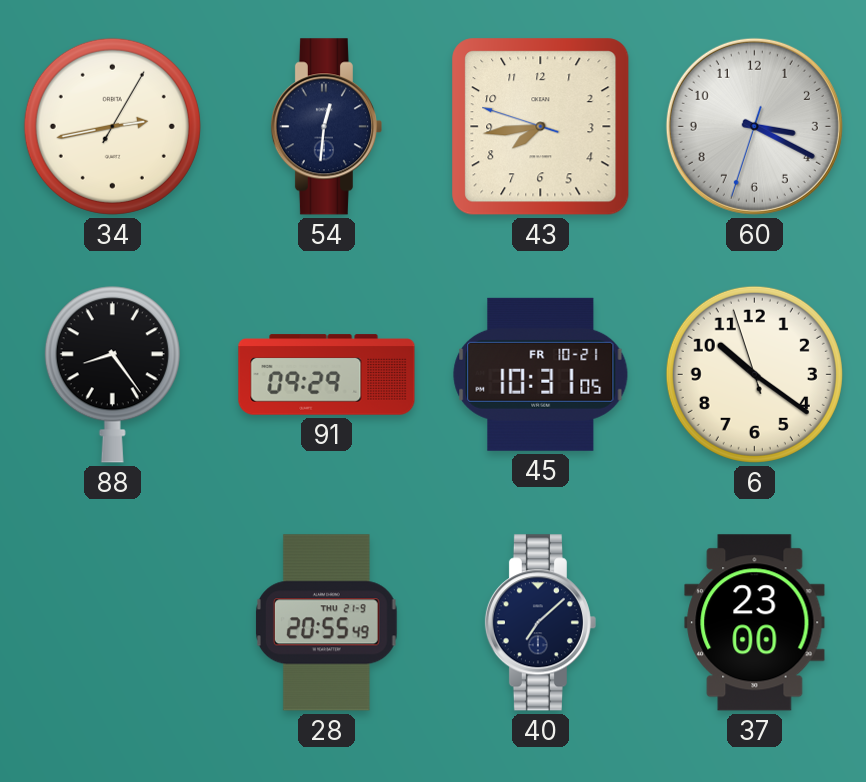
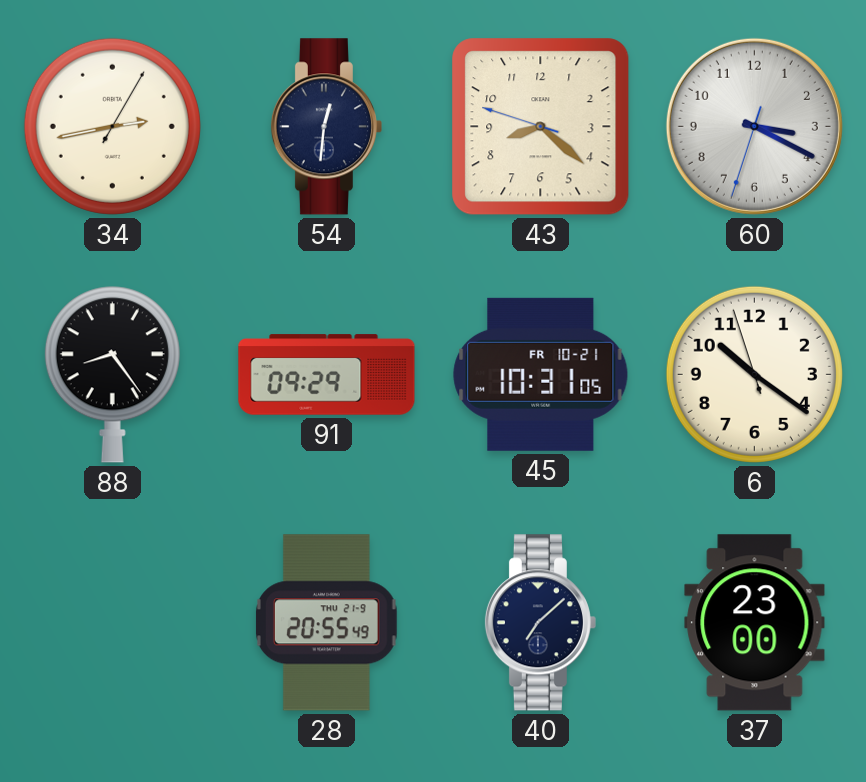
43: 7:43 -> 8:21 (541, 127)
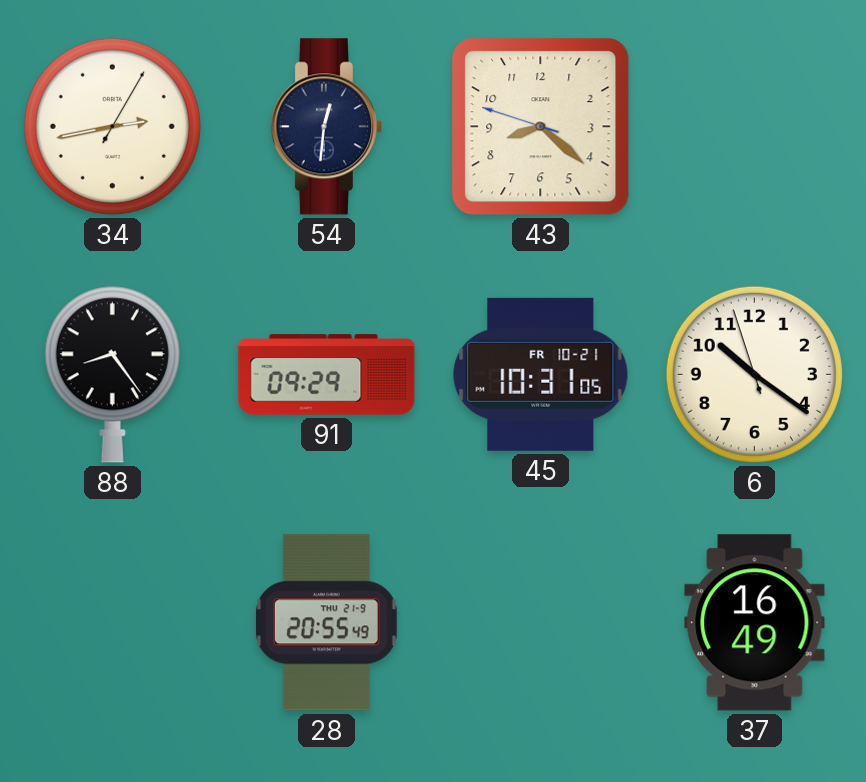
60: 3:19 -> none (754, 126)
40: 7:08 -> none (540, 623)
37: 23:00 -> 16:49 (755, 623)
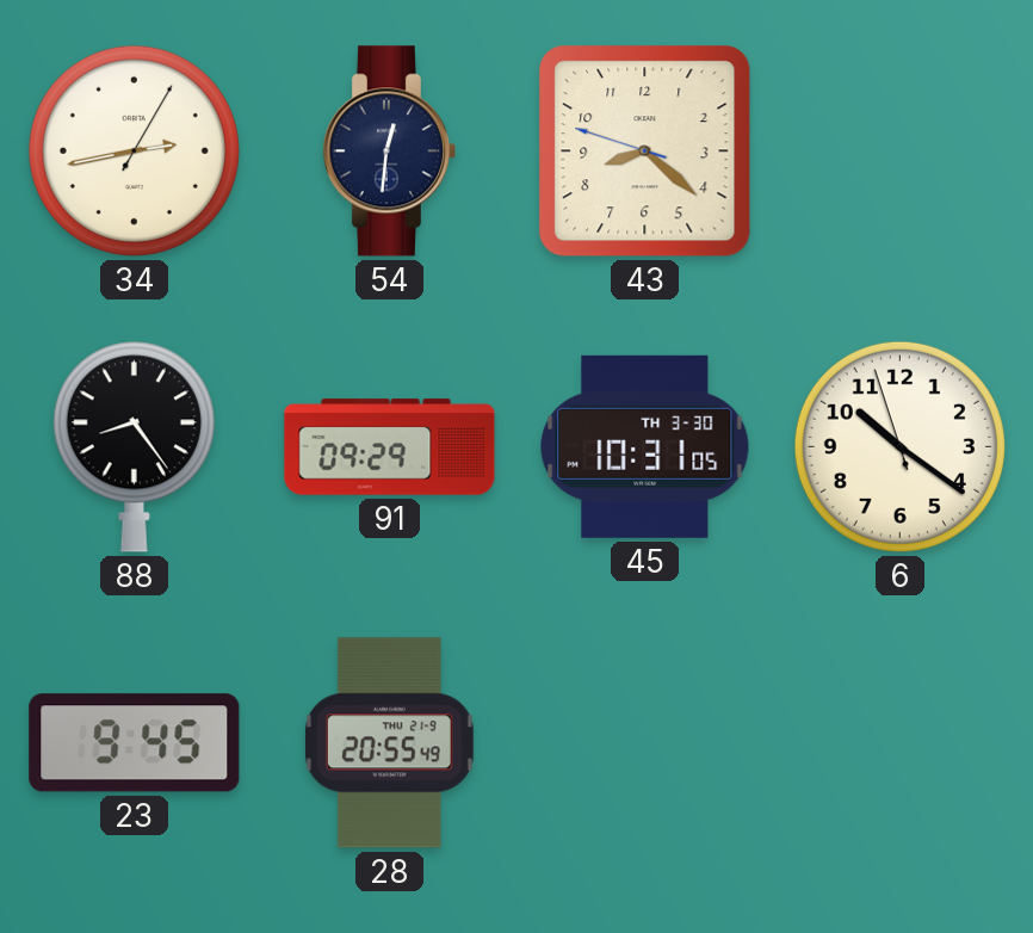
45 date: FR 10-21 -> TH 3-30 (645, 446)
23: none -> 9:45 (135, 743)
37: 16:49 -> none (755, 623)
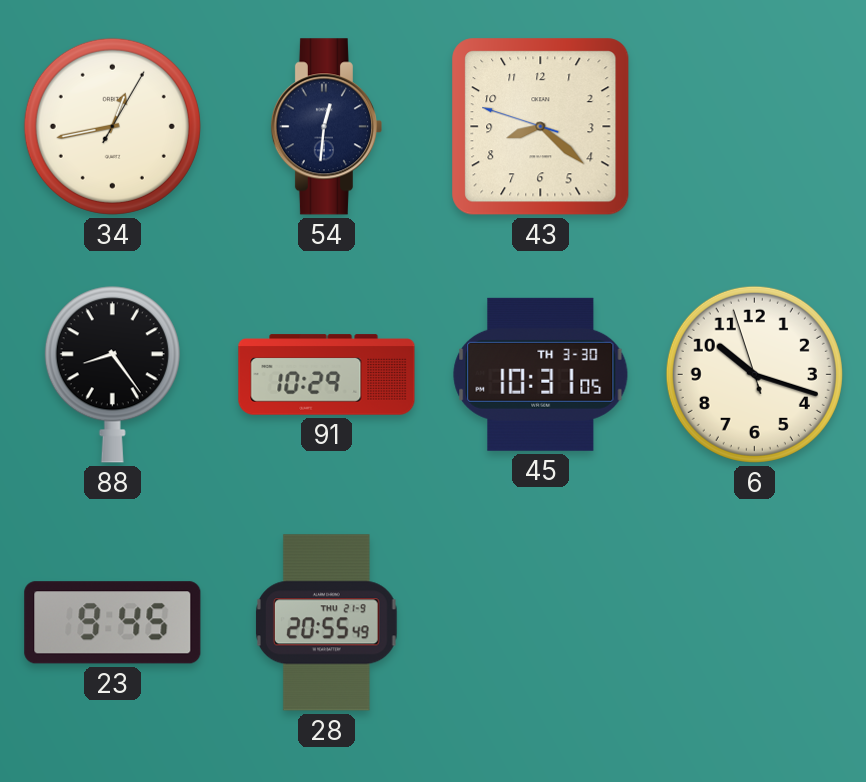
34: 2:43 -> 12:43 (112, 126)
91: 09:29 -> 10:29 (327, 375)
6: 10:20 -> 10:17 (754, 374)
